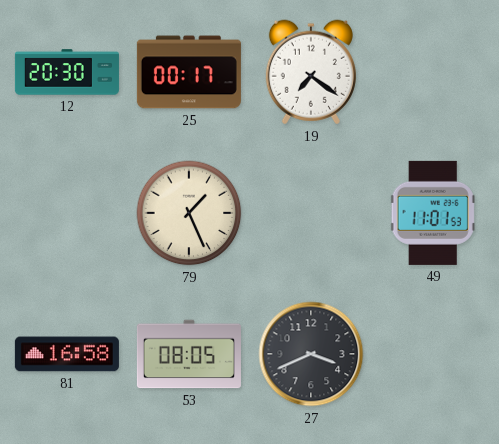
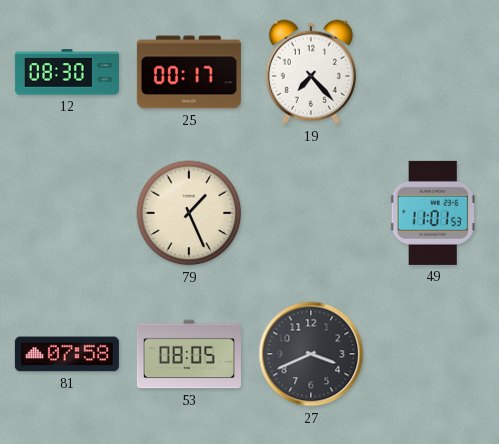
12: 20:30 -> 08:30 (67, 72)
19: 7:21 -> 7:23 (311, 72)
81: 16:58 -> 07:58 (67, 354)
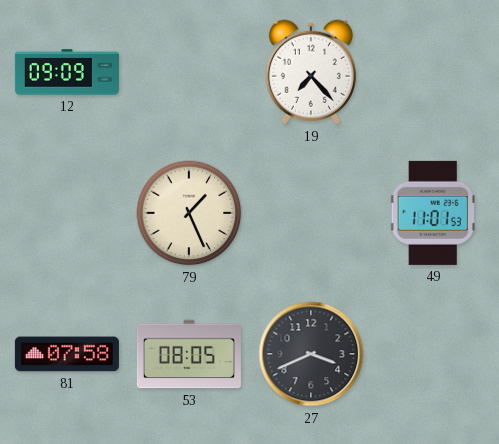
12: 08:30 -> 09:09 (67, 72)
25: 00:17 -> none (189, 72)
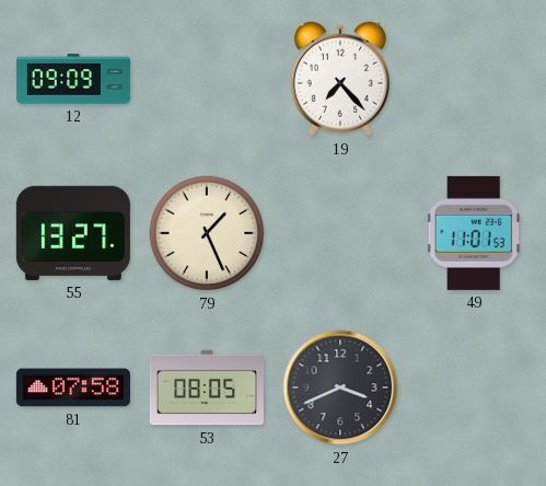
55: none -> 13:27 (73, 233)
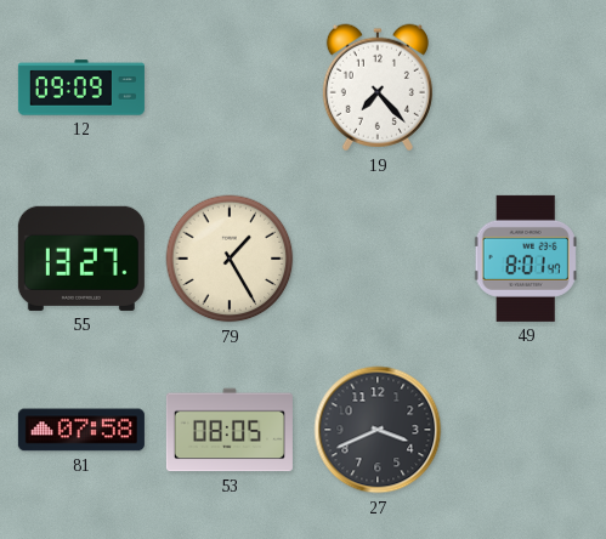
79: 1:26 -> 1:25 (230, 259)
49: 11:01 -> 8:01 (526, 259)
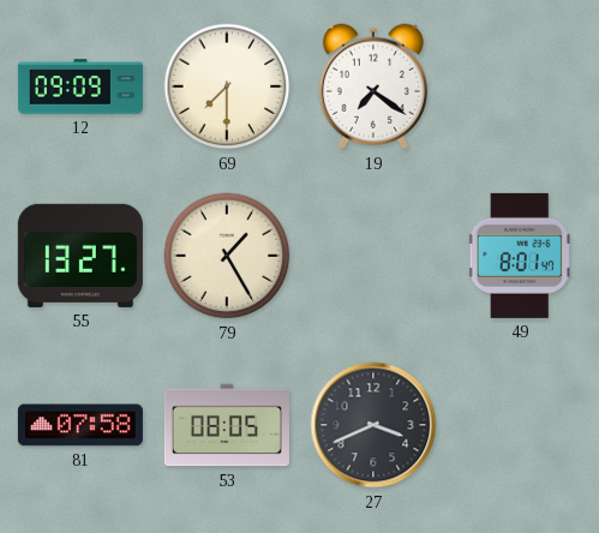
69: none -> 7:30 (227, 86)
19: 7:23 -> 7:21 (373, 86)
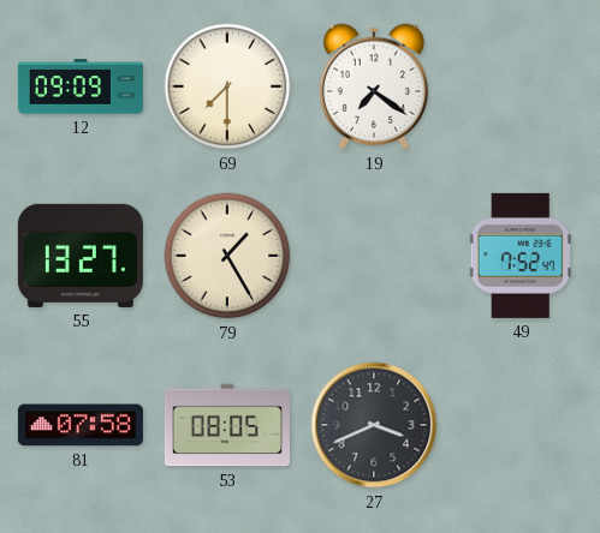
49: 8:01 -> 7:52 (521, 256)
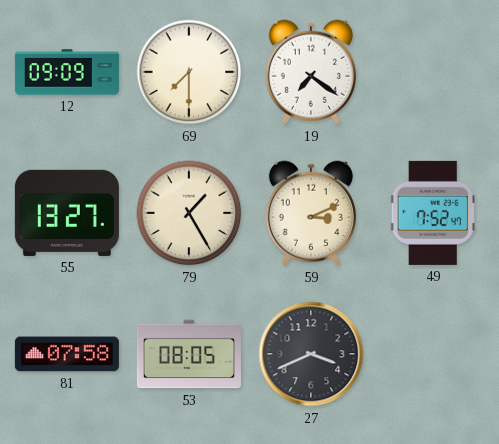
59: none -> 3:11 (311, 213)
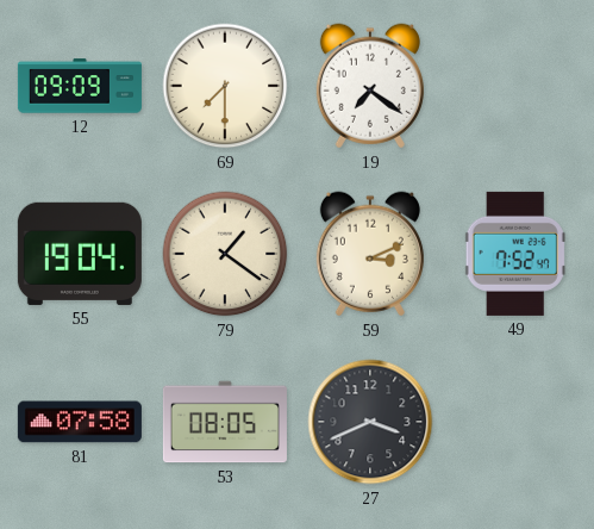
55: 13:27 -> 19:04 (80, 254)
79: 1:25 -> 1:21 (225, 254)
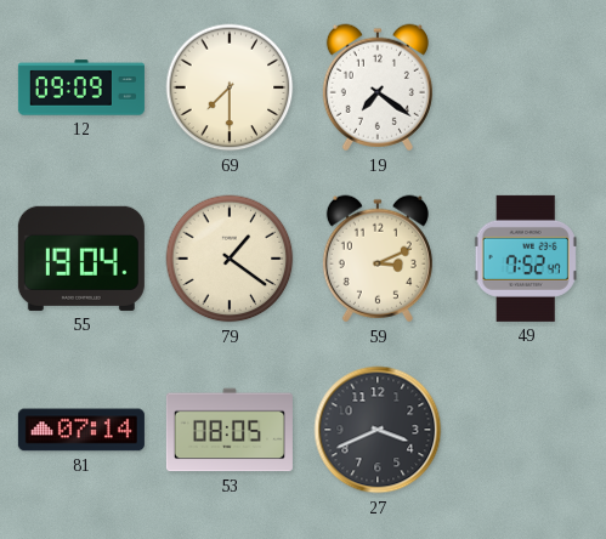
81: 07:58 -> 07:14 (81, 430)
